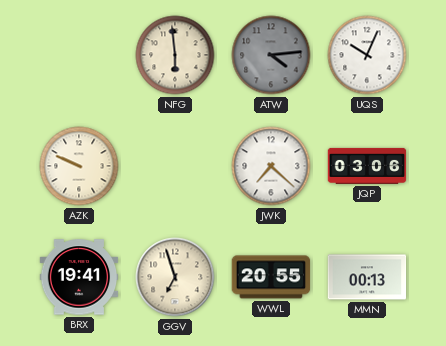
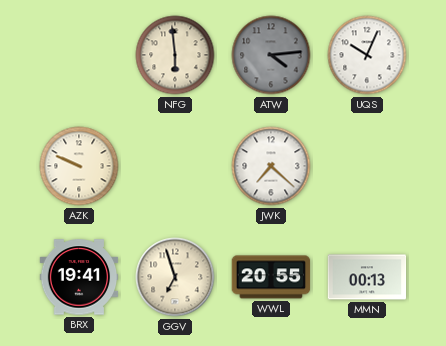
JQP: 03:06 -> none (367, 166)
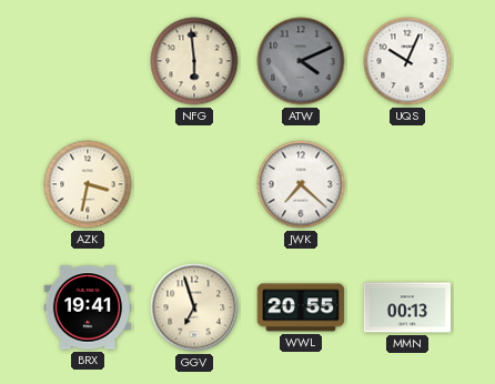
ATW: 4:14 -> 4:11 (301, 61)
AZK: 9:49 -> 3:32 (88, 184)
